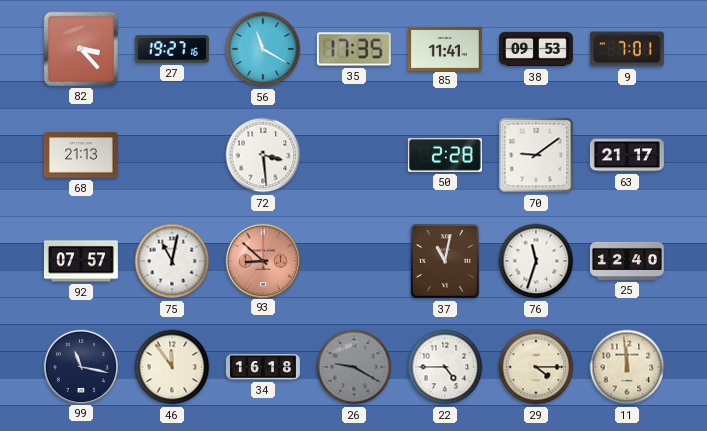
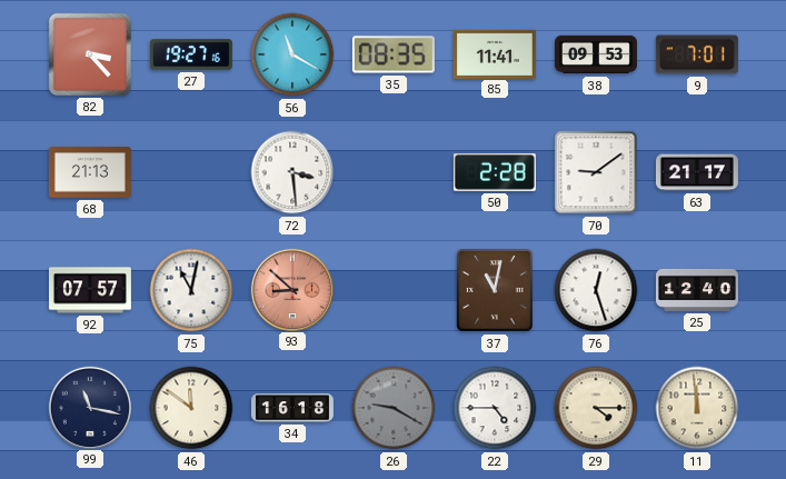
35: 17:35 -> 08:35 (394, 54)
76: 11:33 -> 12:27 (596, 290)
46: 11:54 -> 11:51 (191, 408)
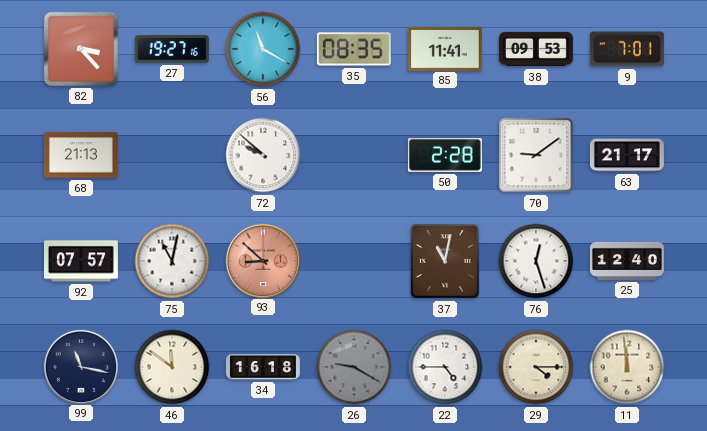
72: 3:29 -> 9:52 (263, 155)
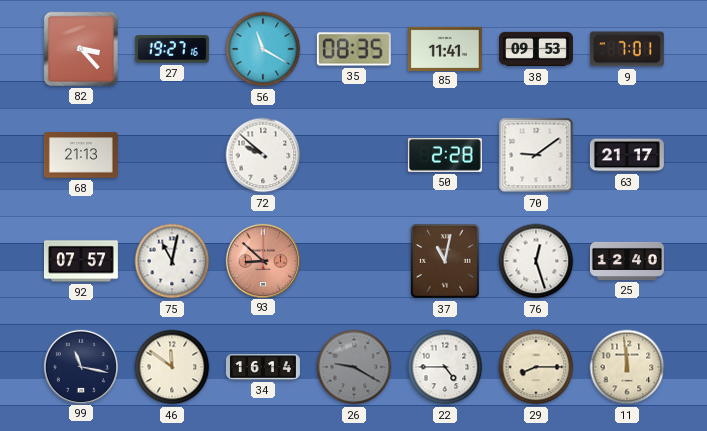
34: 16:18 -> 16:14 (263, 367)
29: 4:15 -> 8:15 (536, 367)
